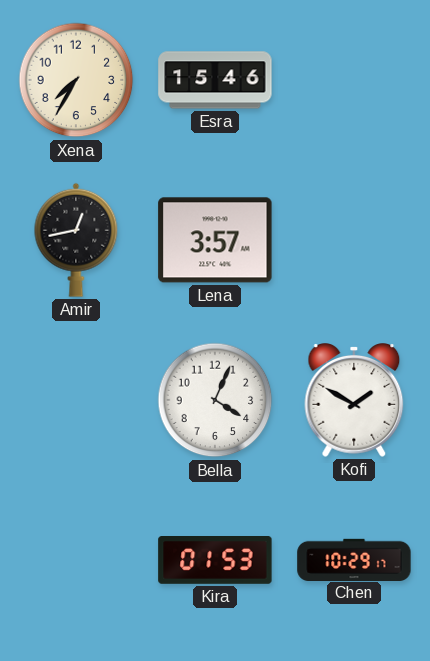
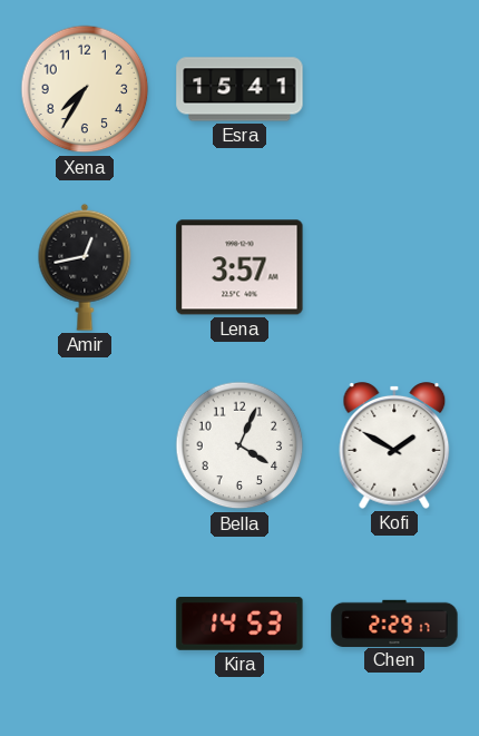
Esra: 15:46 -> 15:41 (239, 89)
Kira: 01:53 -> 14:53 (239, 625)
Chen: 10:29 -> 2:29 (394, 622)
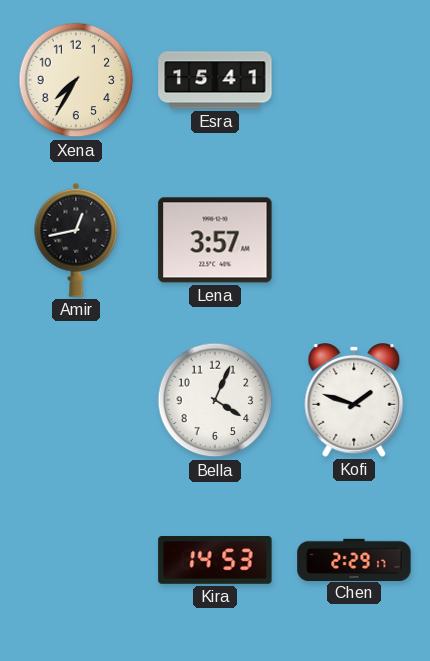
Kofi: 1:50 -> 1:48 (354, 400)
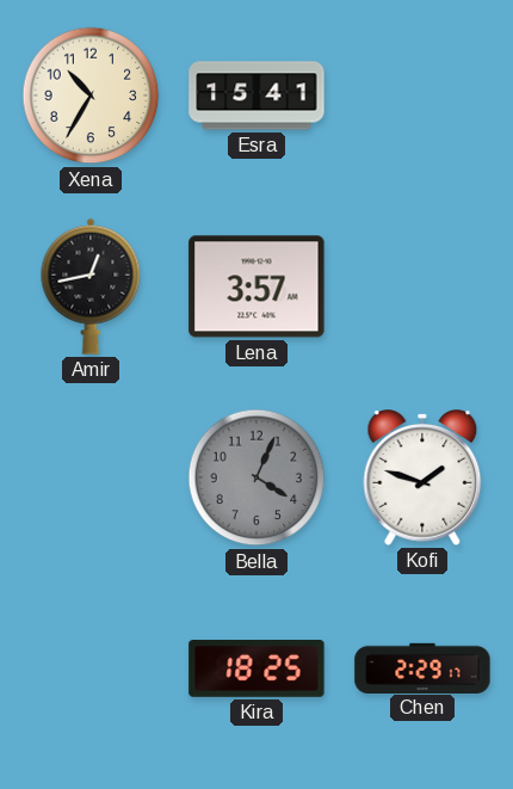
Xena: 7:35 -> 10:35 (91, 95)
Bella dial: white -> grey (256, 477)
Kira: 14:53 -> 18:25 (256, 670)
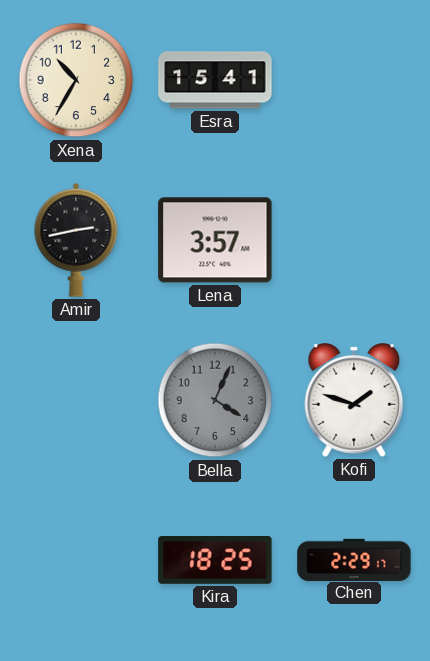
Amir: 12:43 -> 2:43 (76, 240)
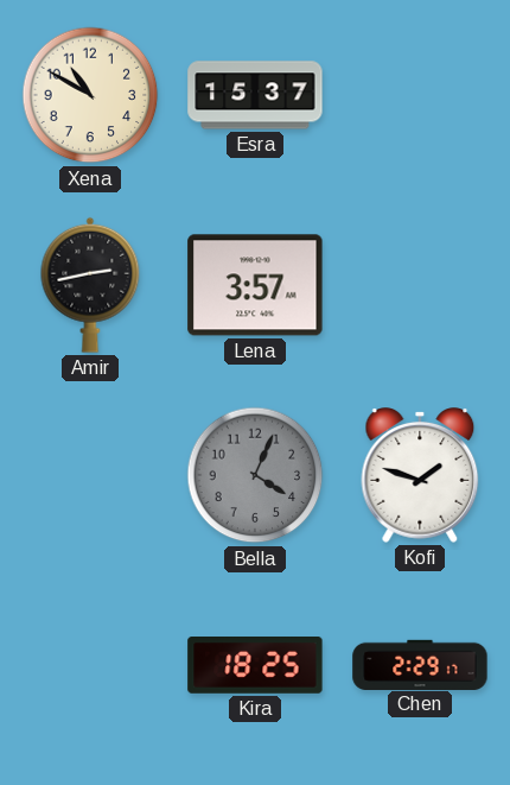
Xena: 10:35 -> 10:50 (90, 95)
Esra: 15:41 -> 15:37 (255, 95)
